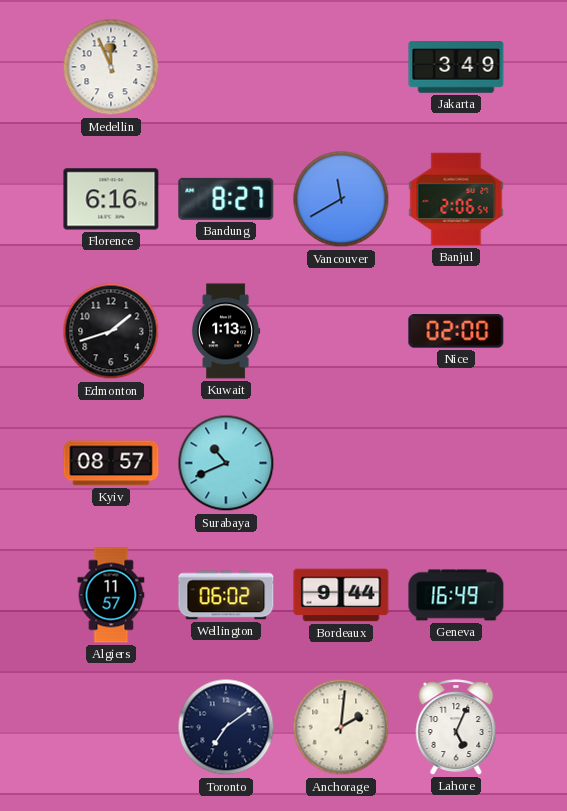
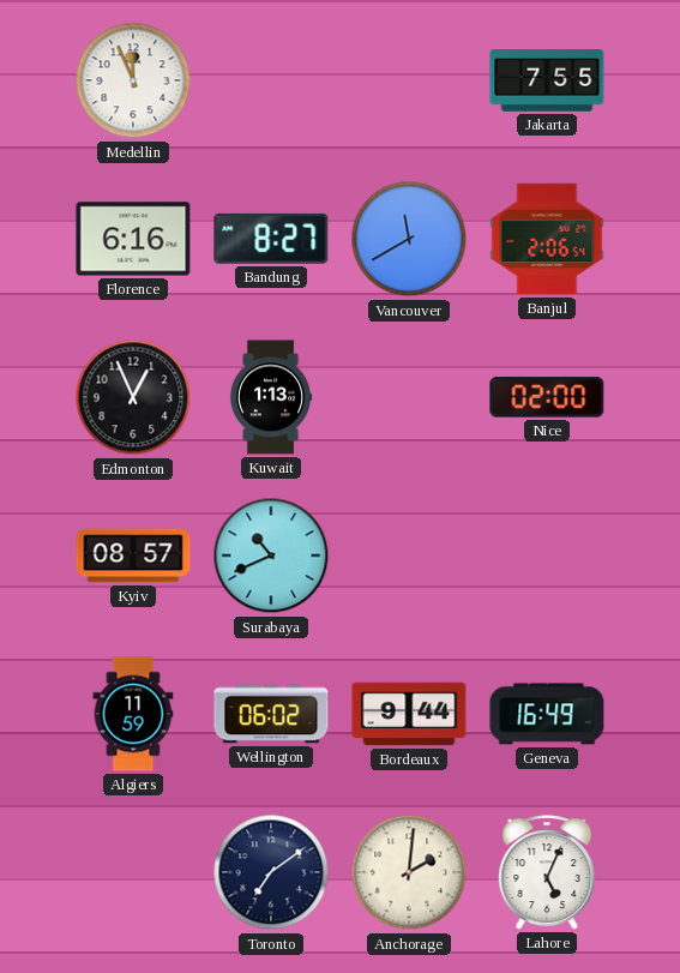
Jakarta: 3:49 -> 7:55 (547, 80)
Edmonton: 1:42 -> 12:56 (133, 397)
Algiers: 11:57 -> 11:59 (133, 714)
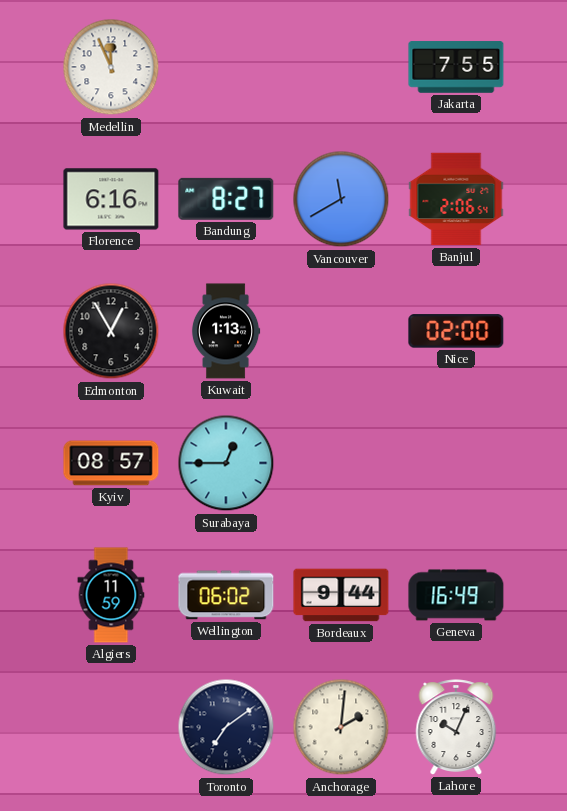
Edmonton: 12:56 -> 12:55 (111, 331)
Surabaya: 10:41 -> 12:45 (226, 463)
Lahore: 5:04 -> 10:04 (456, 727)
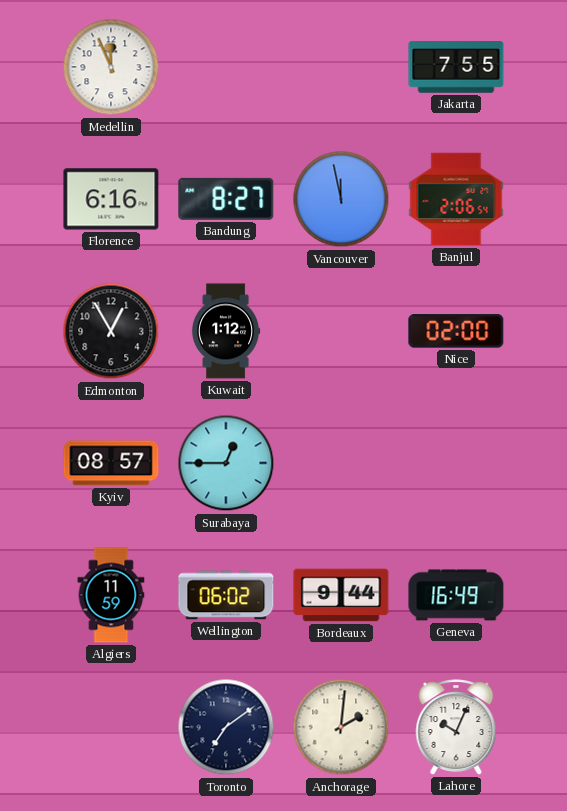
Vancouver: 11:40 -> 11:58 (341, 199)
Kuwait: 1:13 -> 1:12 (226, 331)
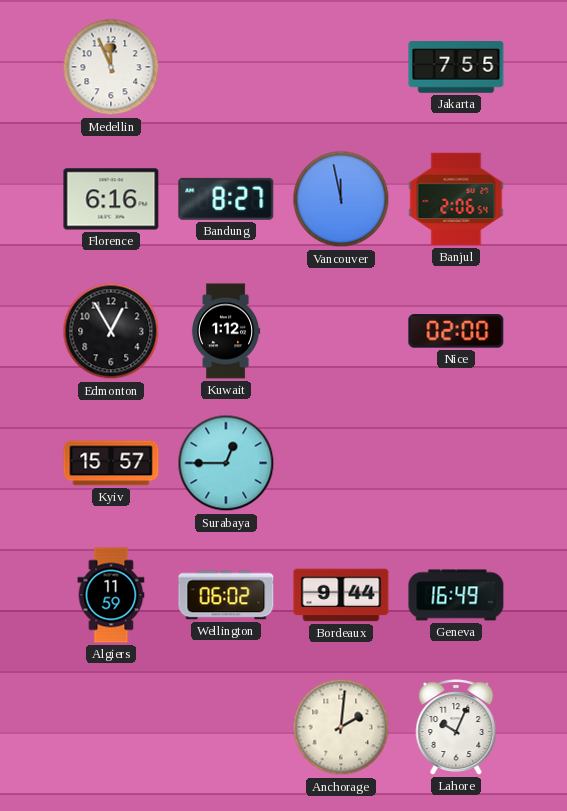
Kyiv: 08:57 -> 15:57 (111, 463)
Toronto: 7:09 -> none (226, 727)
